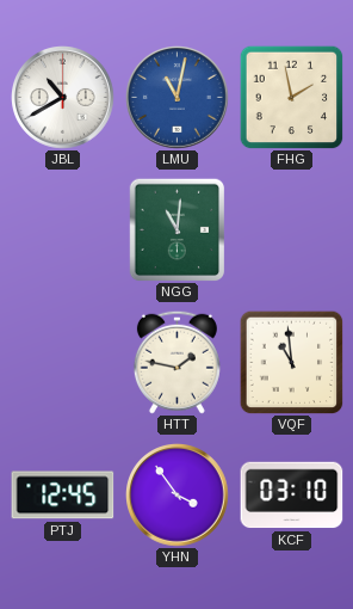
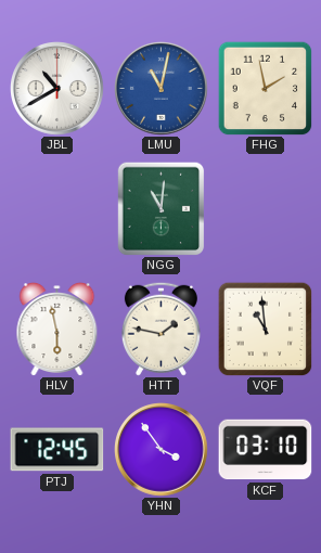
HLV: none -> 5:58 (57, 330)
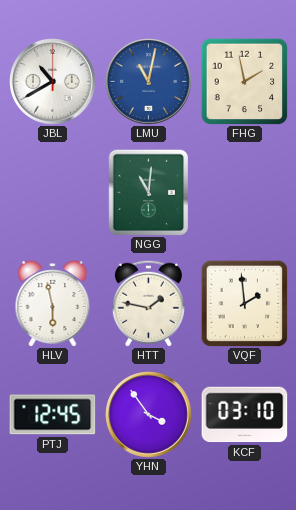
VQF: 10:59 -> 1:59 (244, 303)
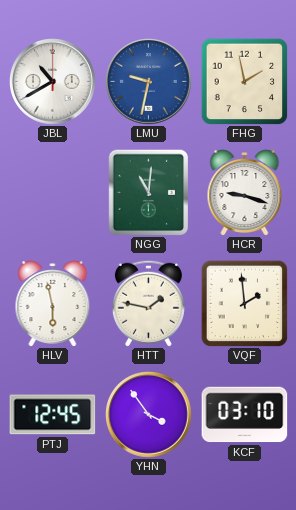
LMU: 11:02 -> 9:32 (149, 82)
HCR: none -> 9:18 (245, 193)
